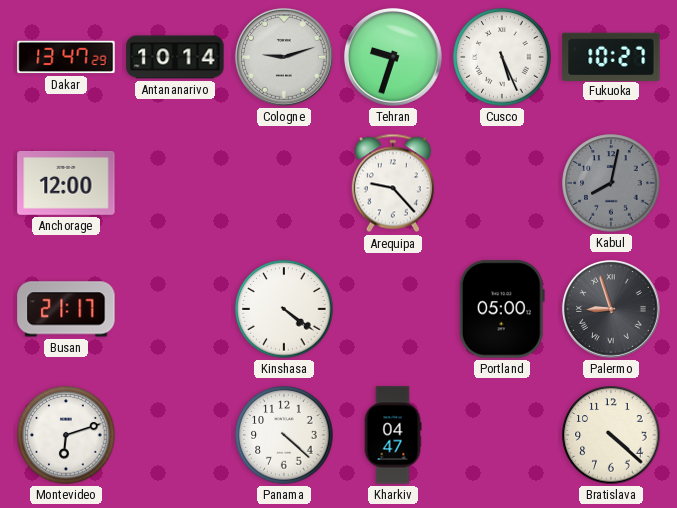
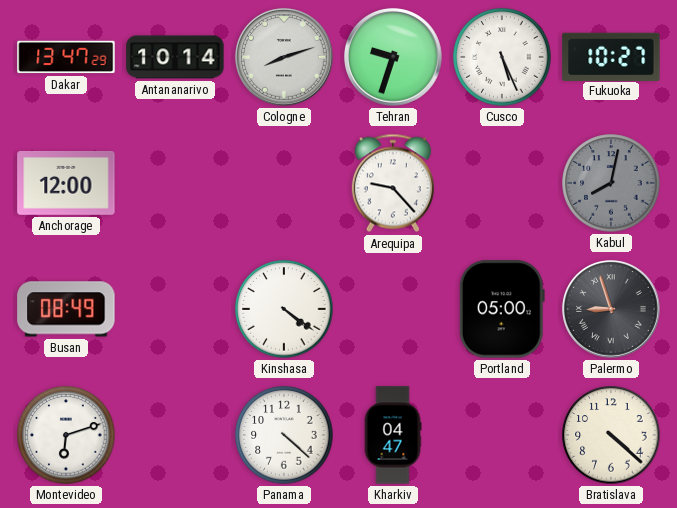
Cologne: 9:12 -> 8:12 (284, 57)
Busan: 21:17 -> 08:49 (66, 309)
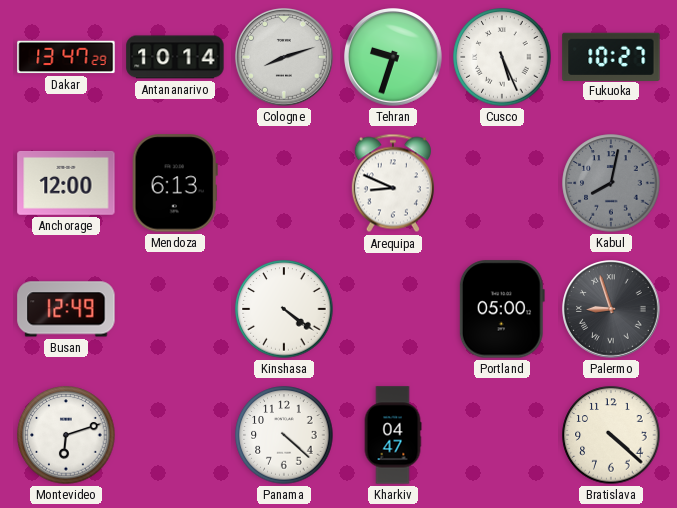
Mendoza: none -> 6:13 (175, 183)
Arequipa: 9:23 -> 8:49 (393, 183)
Busan: 08:49 -> 12:49 (66, 309)
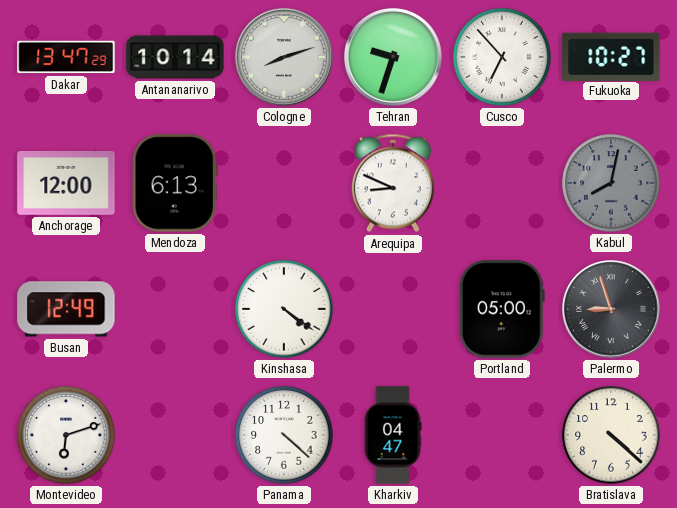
Cusco: 5:26 -> 6:53 (502, 57)
